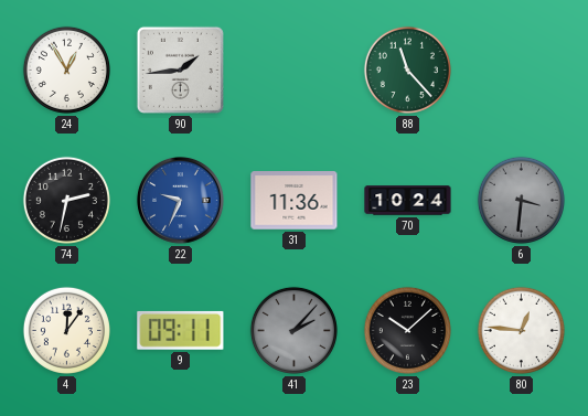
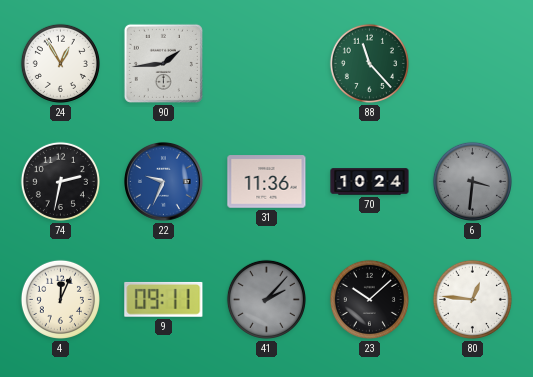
4: 12:06 -> 12:04 (60, 299)
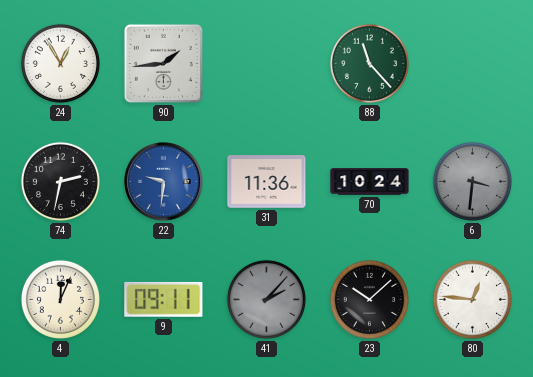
22: 9:34 -> 9:31 (164, 182)
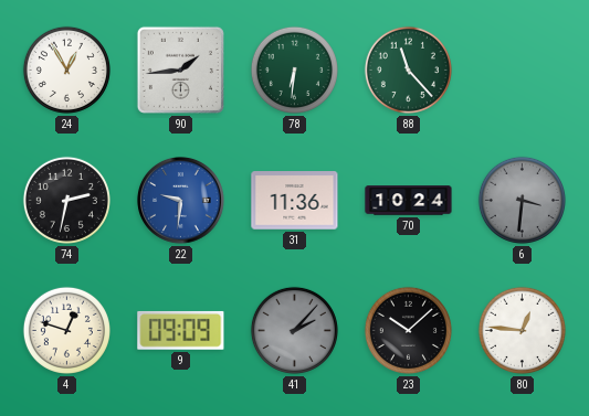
78: none -> 6:31 (294, 70)
4: 12:04 -> 12:48 (66, 330)
9: 09:11 -> 09:09 (181, 330)
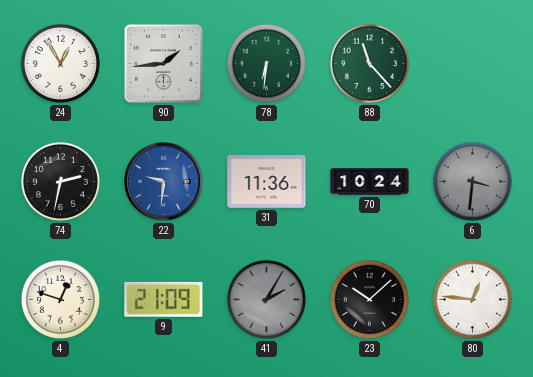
9: 09:09 -> 21:09 (164, 299)
41: 2:07 -> 2:05 (266, 299)
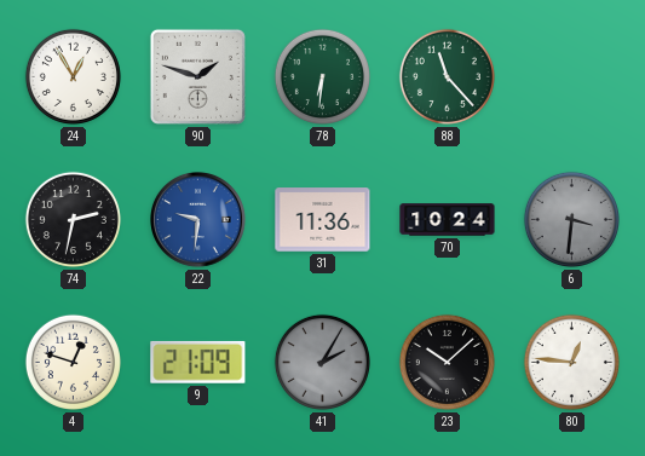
90: 1:44 -> 1:48 (197, 76)
